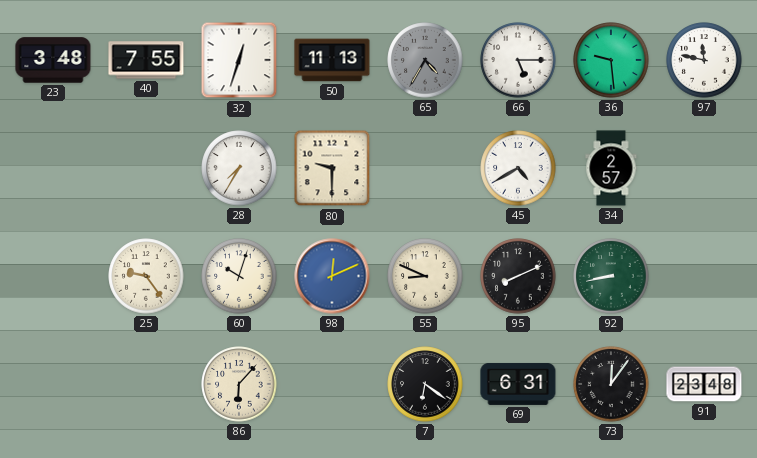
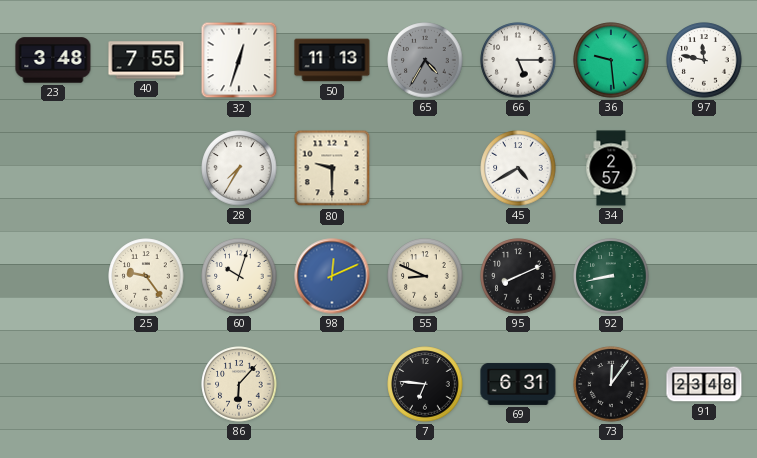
7: 6:21 -> 6:46 (425, 384)
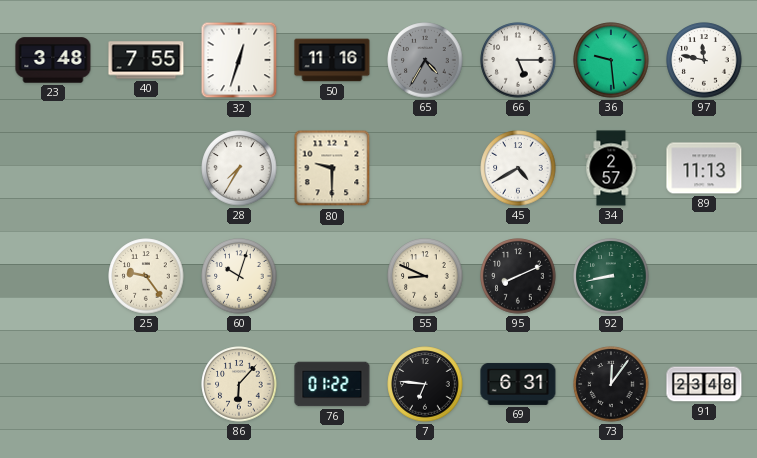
50: 11:13 -> 11:16 (332, 60)
89: none -> 11:13 (704, 168)
98: 12:11 -> none (332, 276)
76: none -> 01:22 (332, 384)
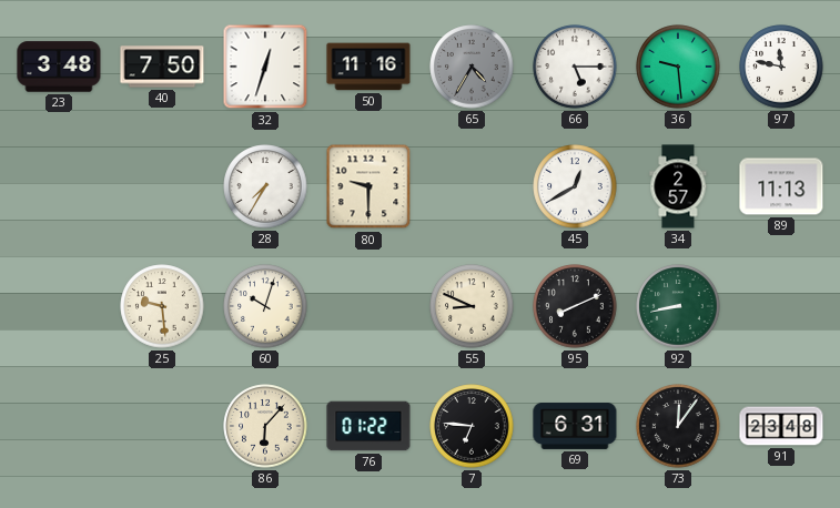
40: 7:55 -> 7:50 (162, 67)
45: 4:40 -> 12:40 (575, 186)
25: 9:24 -> 9:29 (162, 306)
